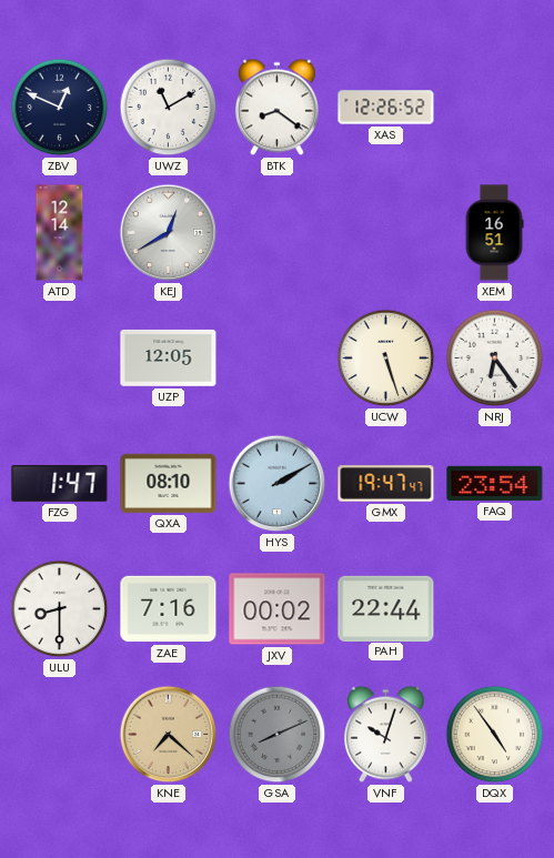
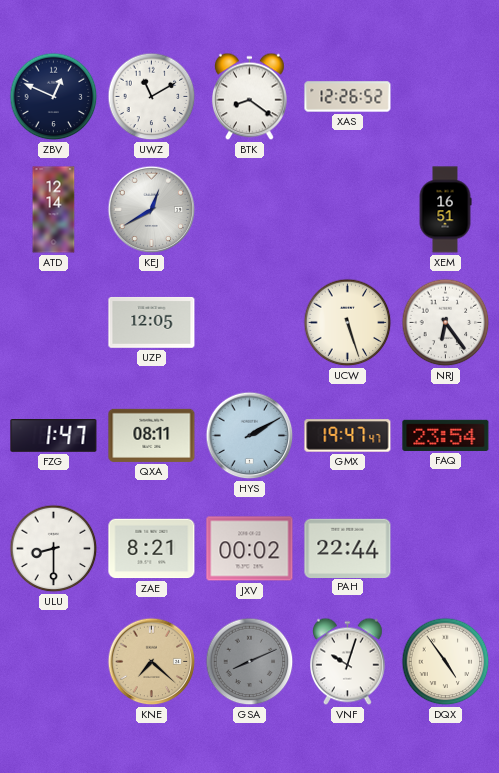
QXA: 08:10 -> 08:11 (152, 435)
ZAE: 7:16 -> 8:21 (152, 549)
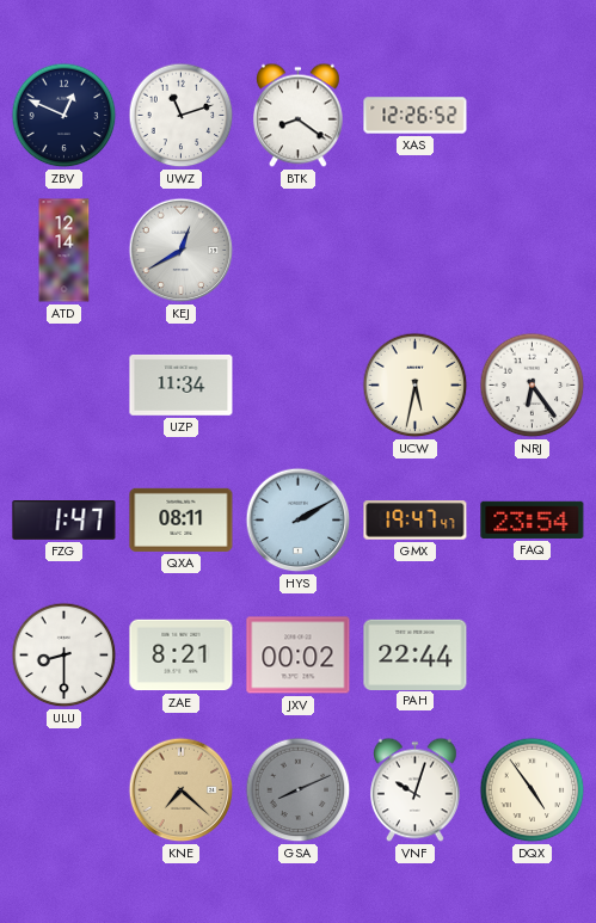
UWZ: 11:10 -> 11:12 (182, 116)
XEM: 16:51 -> none (445, 210)
UZP: 12:05 -> 11:34 (182, 384)
UCW: 5:27 -> 5:32 (416, 386)
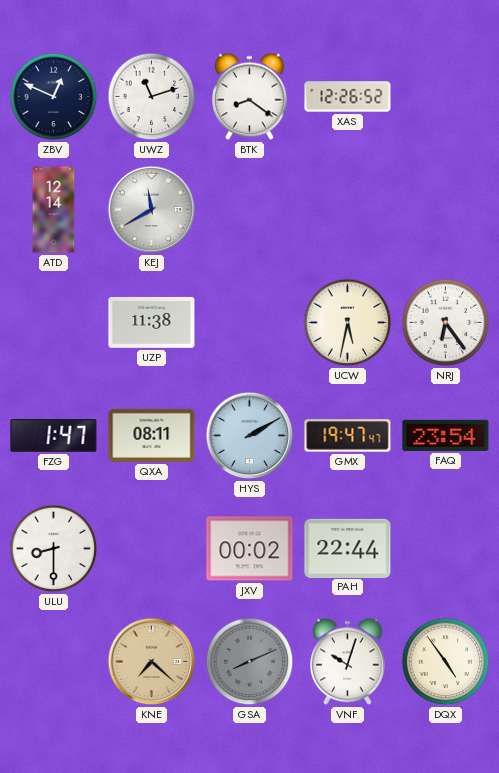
KEJ: 12:40 -> 11:40 (152, 210)
UZP: 11:34 -> 11:38 (152, 322)
ZAE: 8:21 -> none (182, 656)
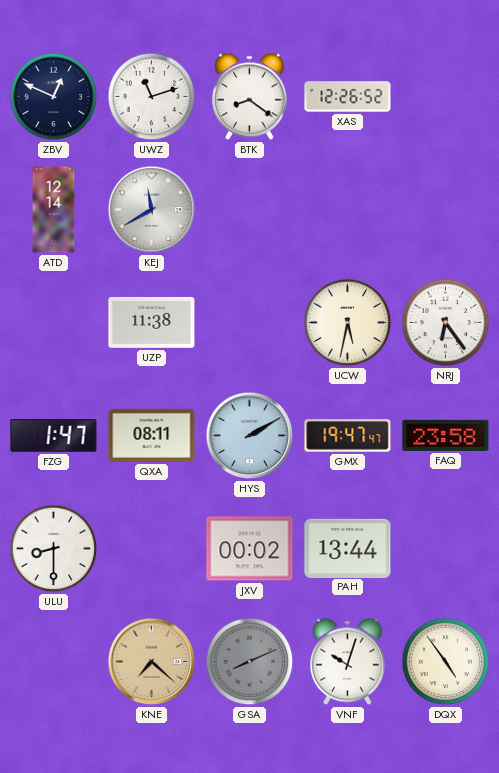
FAQ: 23:54 -> 23:58 (446, 435)
PAH: 22:44 -> 13:44 (348, 548)
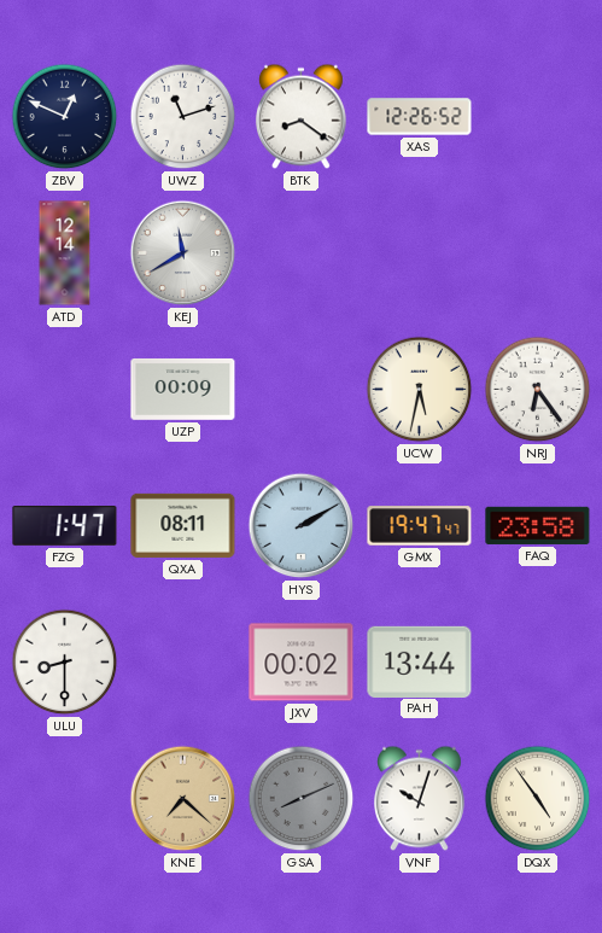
UZP: 11:38 -> 00:09 (183, 389)
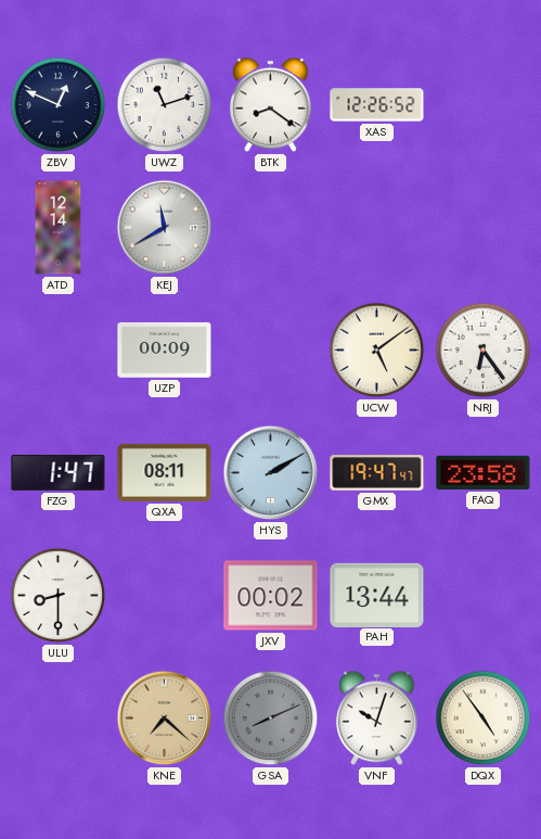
UCW: 5:32 -> 5:09 (377, 351)
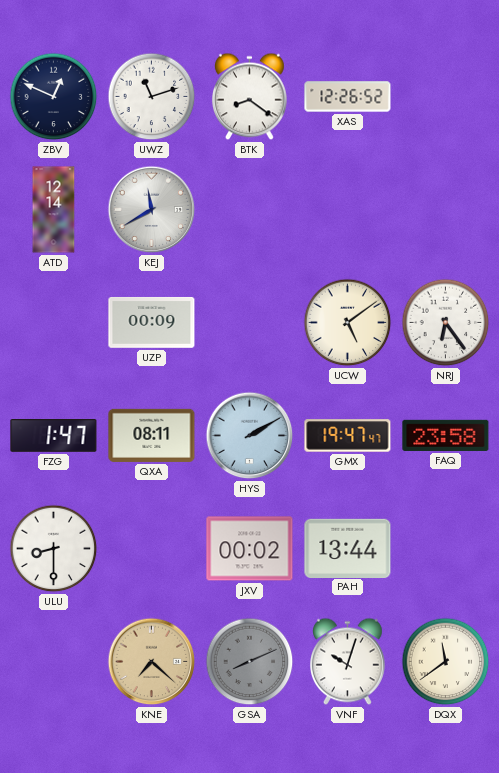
DQX: 4:54 -> 11:39 (446, 662)
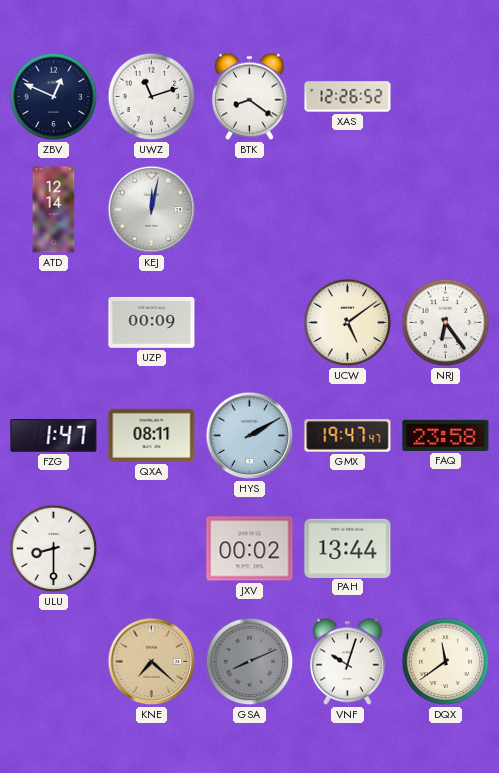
KEJ: 11:40 -> 12:02 (152, 210)
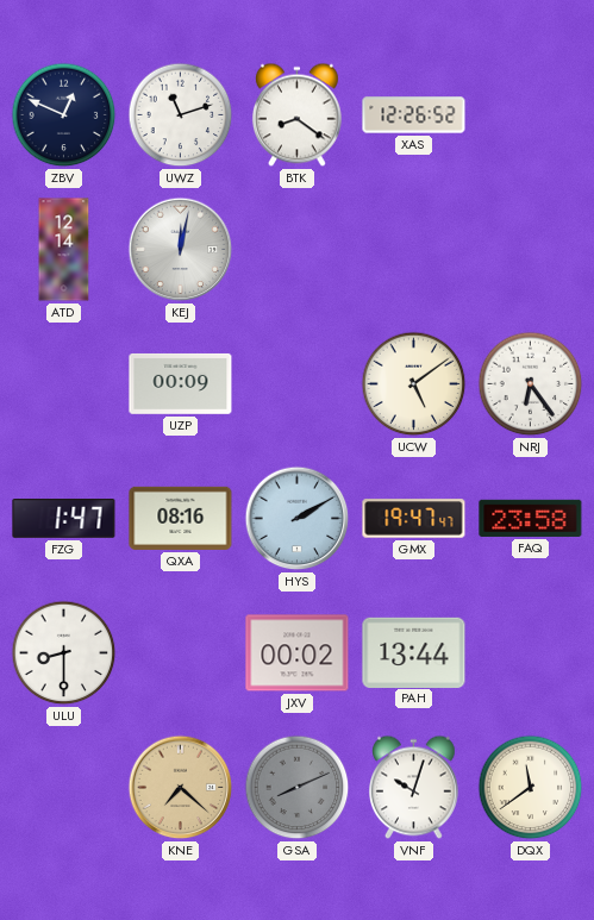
QXA: 08:11 -> 08:16 (181, 518)
